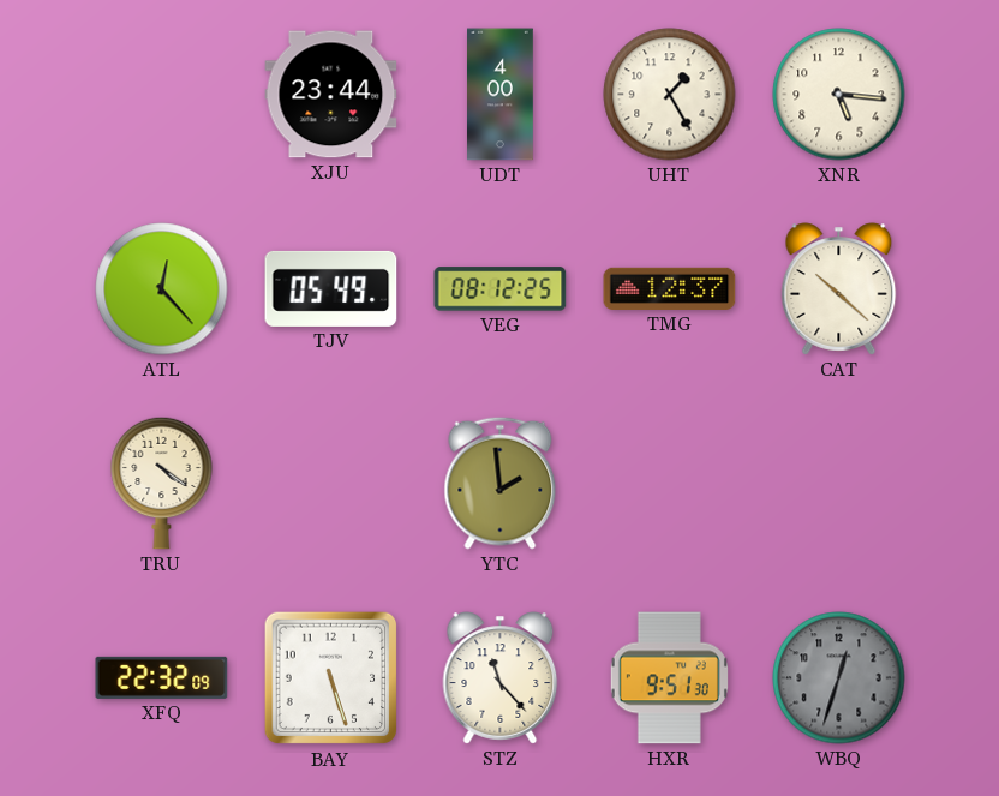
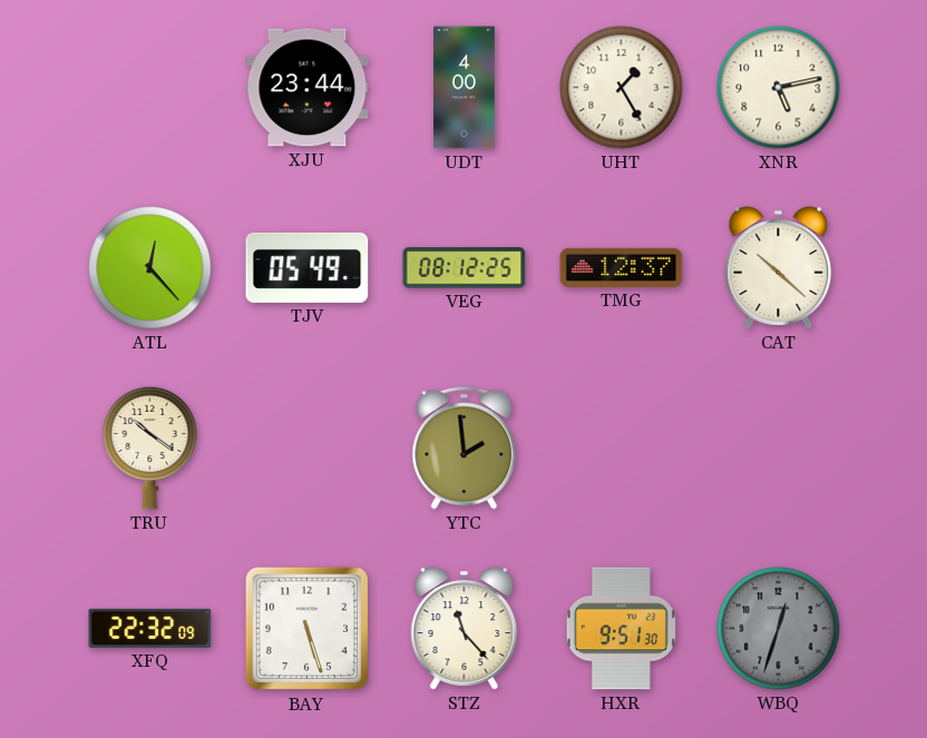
XNR: 5:16 -> 5:13 (779, 88)
TRU: 4:21 -> 10:21 (150, 447)
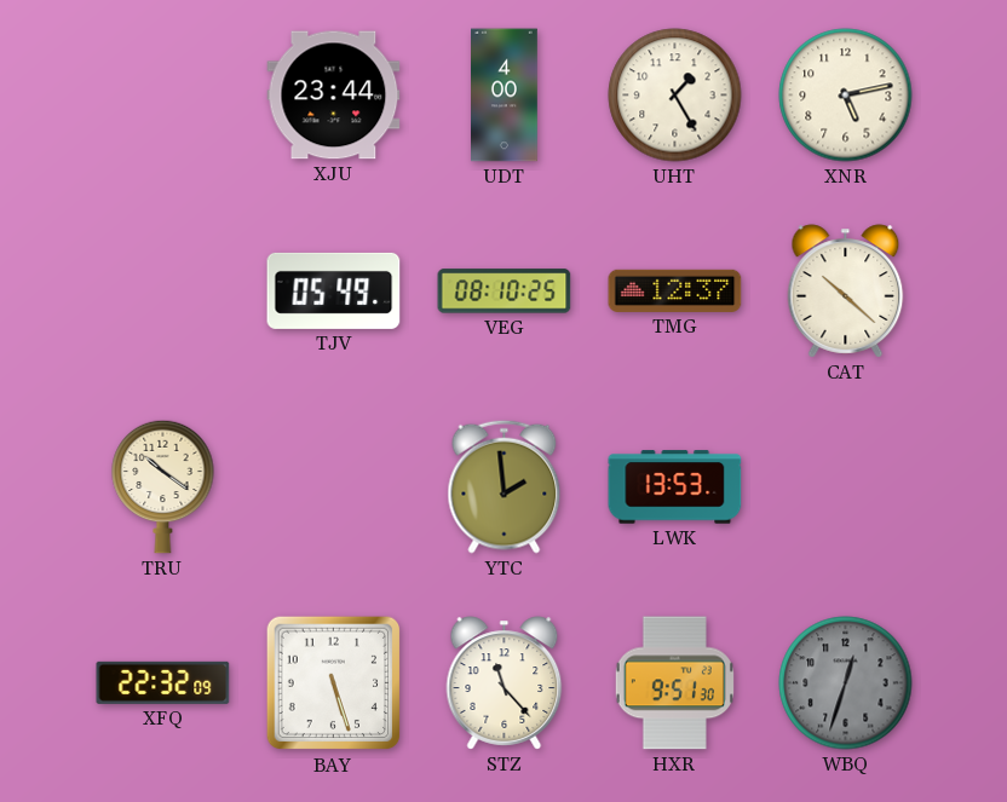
ATL: 12:23 -> none (150, 268)
VEG: 08:12 -> 08:10 (505, 292)
LWK: none -> 13:53 (675, 487)
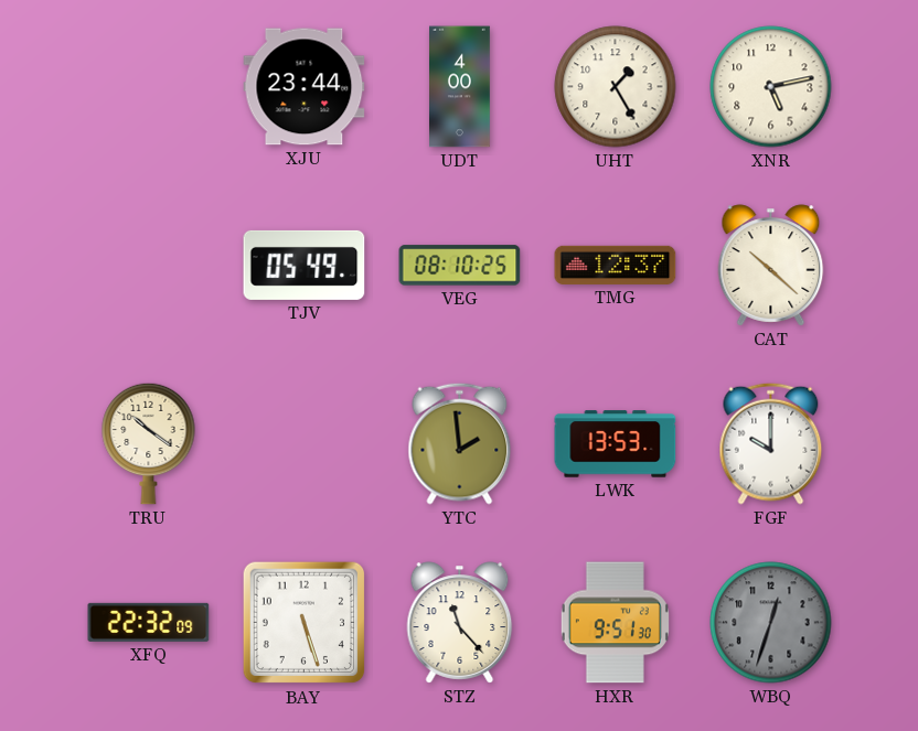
FGF: none -> 10:00 (771, 443)
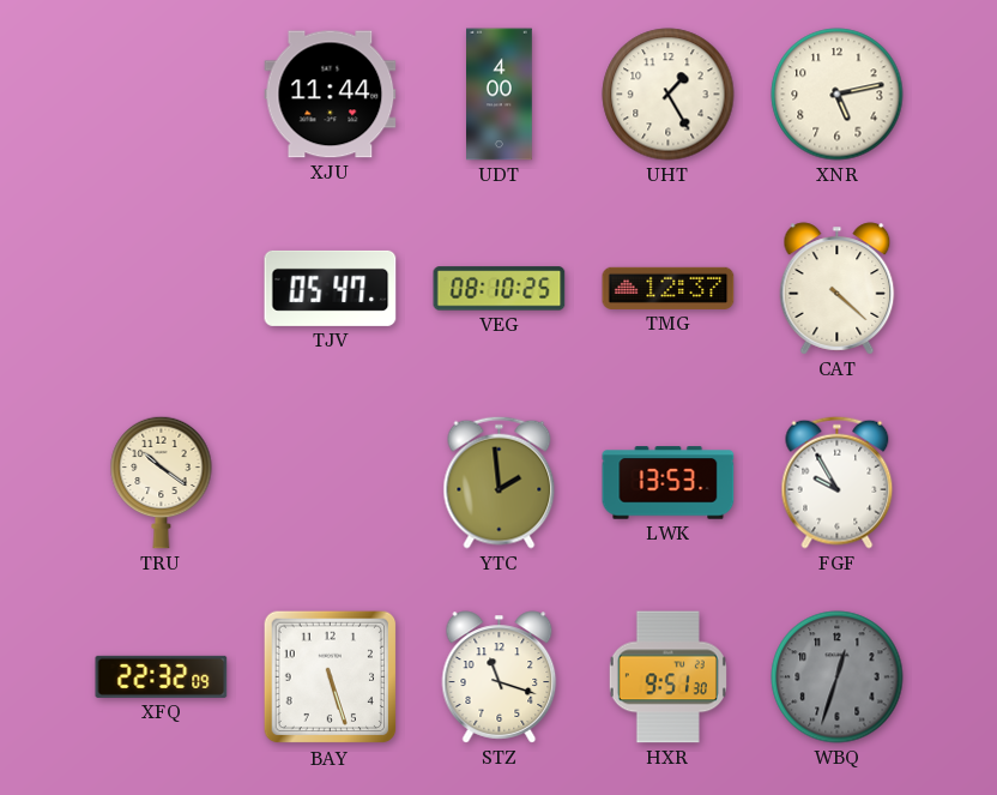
XJU: 23:44 -> 11:44 (331, 95)
TJV: 05:49 -> 05:47 (331, 288)
CAT: 10:22 -> 4:22 (838, 289)
FGF: 10:00 -> 9:55 (838, 482)
STZ: 11:23 -> 11:18 (500, 677)
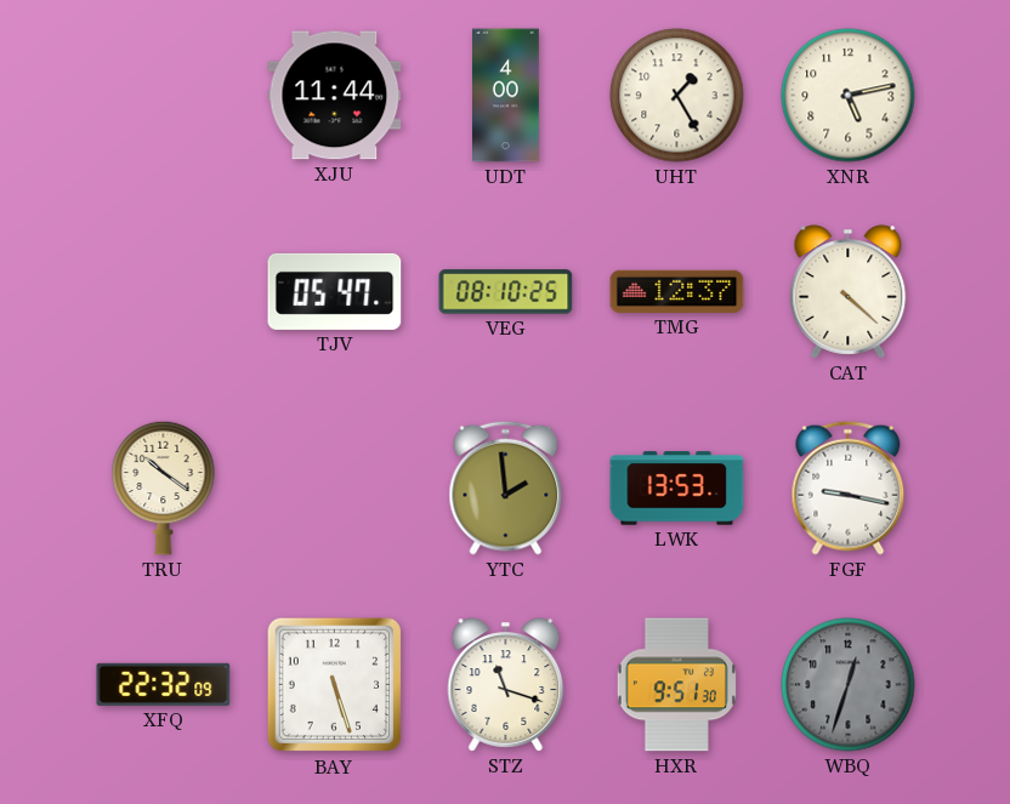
FGF: 9:55 -> 9:17 (849, 487)
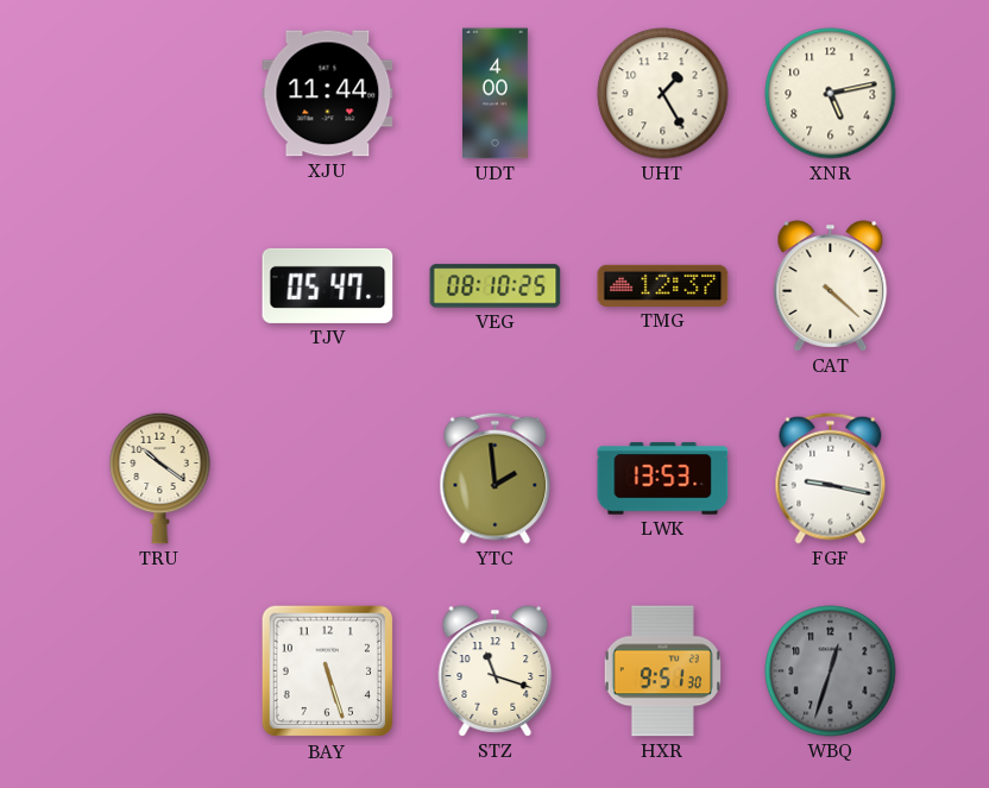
XFQ: 22:32 -> none (164, 684)
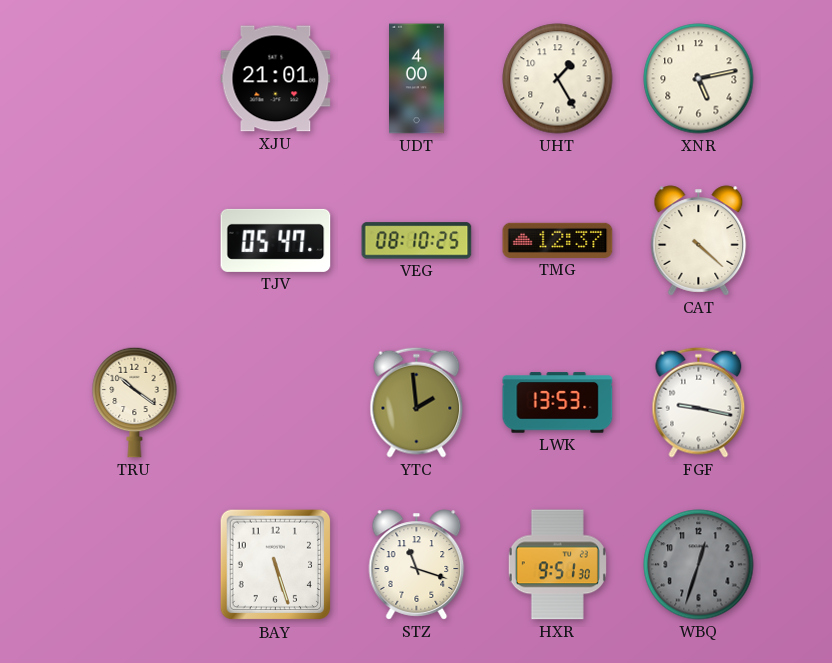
XJU: 11:44 -> 21:01 (276, 79)
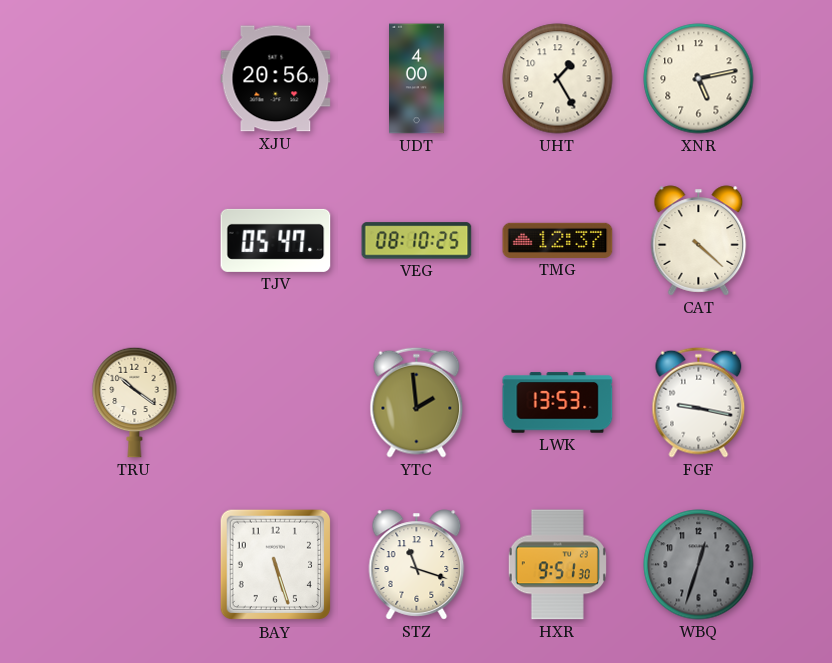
XJU: 21:01 -> 20:56 (276, 79)
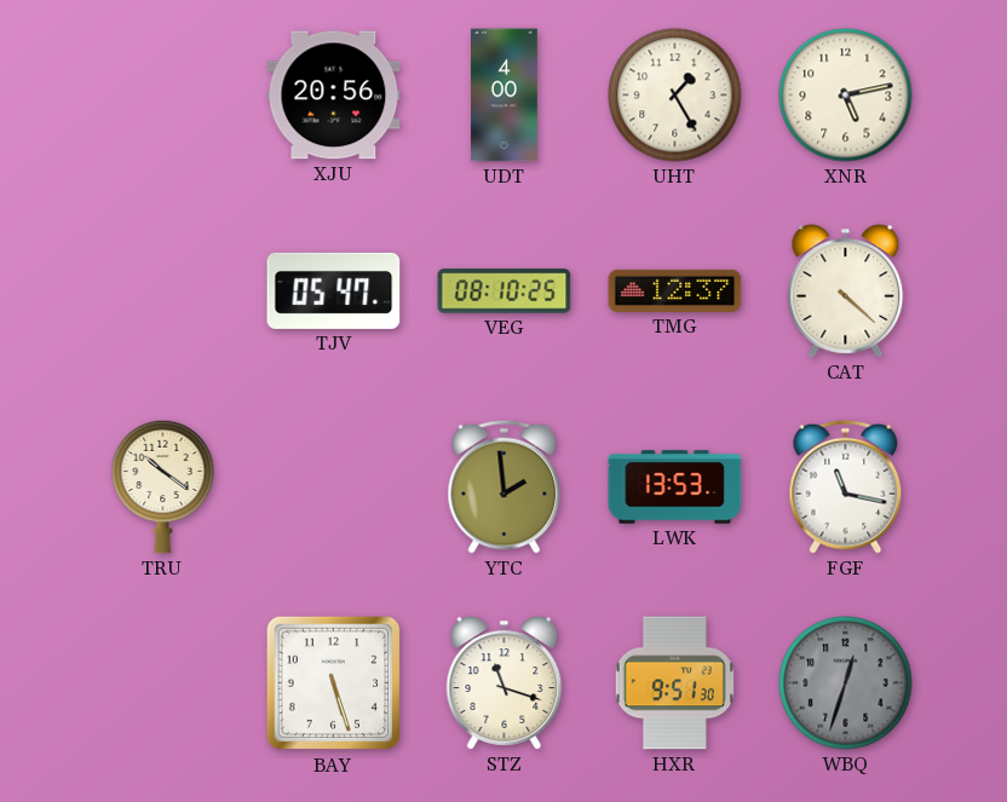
FGF: 9:17 -> 11:17 (846, 486)
